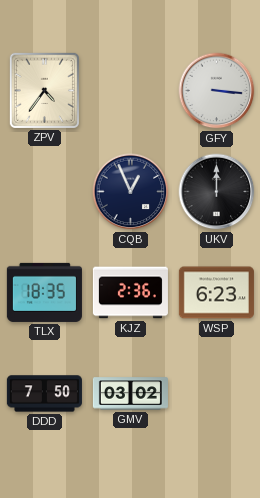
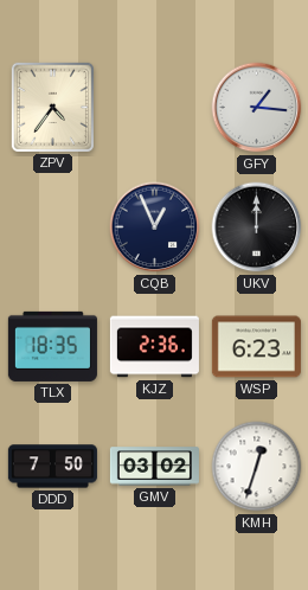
GFY: 3:16 -> 1:16 (257, 108)
KMH: none -> 12:33 (257, 467)
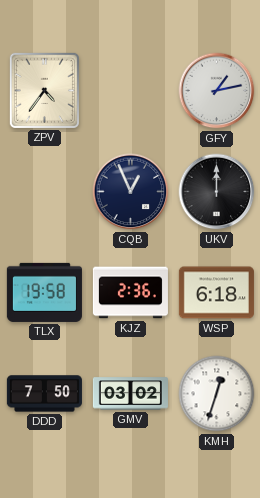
GFY: 1:16 -> 1:13 (217, 91)
TLX: 18:35 -> 19:58 (44, 292)
WSP: 6:23 -> 6:18 (216, 293)
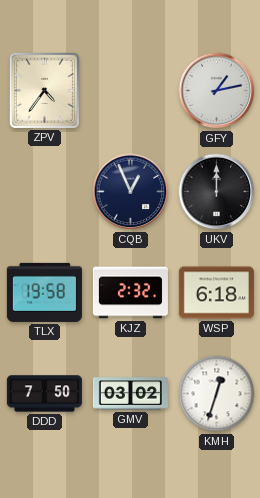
KJZ: 2:36 -> 2:32 (130, 293)
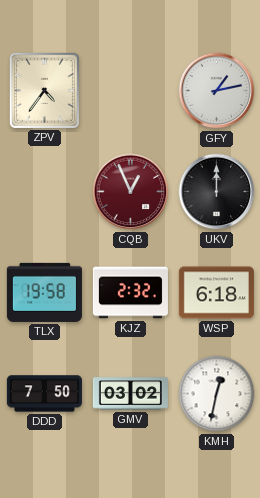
CQB dial: navy -> burgundy (131, 192)
KMH: 12:33 -> 12:32 (217, 394)
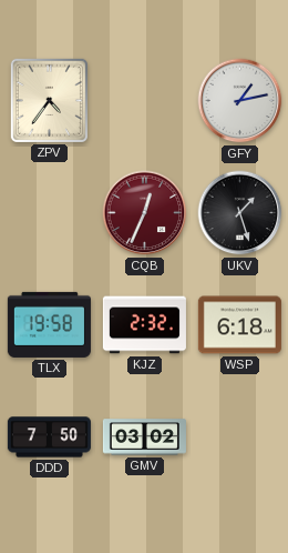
CQB: 12:56 -> 12:34 (145, 213)
UKV: 12:00 -> 1:27 (240, 213)
KMH: 12:32 -> none (217, 394)
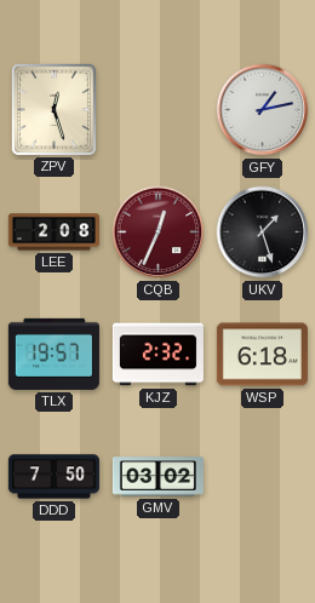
ZPV: 4:36 -> 12:27 (53, 109)
LEE: none -> 2:08 (53, 232)
TLX: 19:58 -> 19:57 (53, 354)
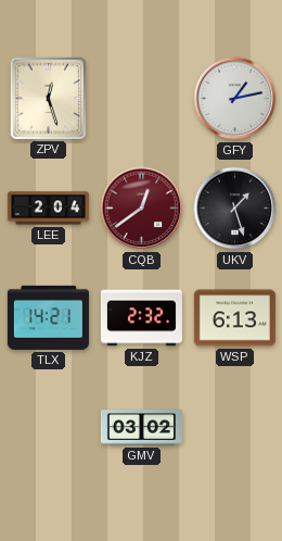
LEE: 2:08 -> 2:04 (48, 209)
CQB: 12:34 -> 12:39 (142, 209)
TLX: 19:57 -> 14:21 (48, 317)
WSP: 6:18 -> 6:13 (234, 318)
DDD: 7:50 -> none (53, 477)
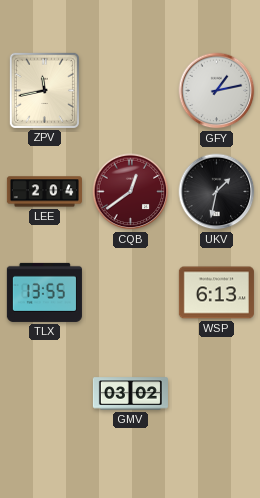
ZPV: 12:27 -> 11:43 (44, 90)
UKV: 1:27 -> 1:32 (217, 192)
TLX: 14:21 -> 13:55 (44, 292)
KJZ: 2:32 -> none (141, 318)
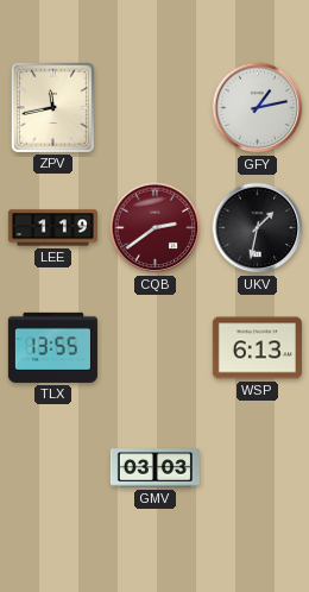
LEE: 2:04 -> 1:19 (52, 228)
CQB: 12:39 -> 2:39 (156, 228)
GMV: 03:02 -> 03:03 (154, 468)
